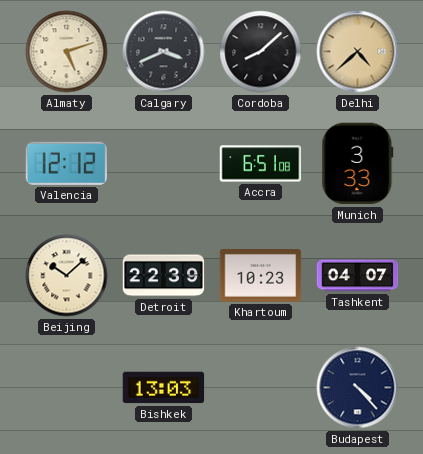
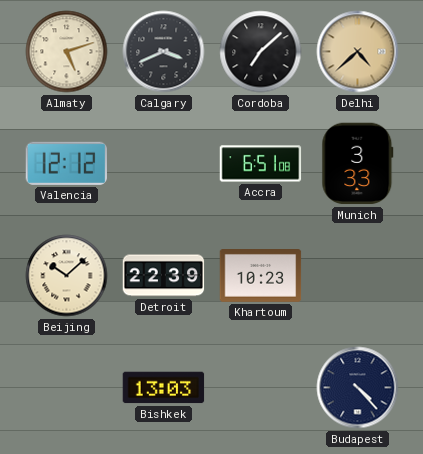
Cordoba: 8:08 -> 7:08 (261, 52)
Tashkent: 04:07 -> none (358, 276)
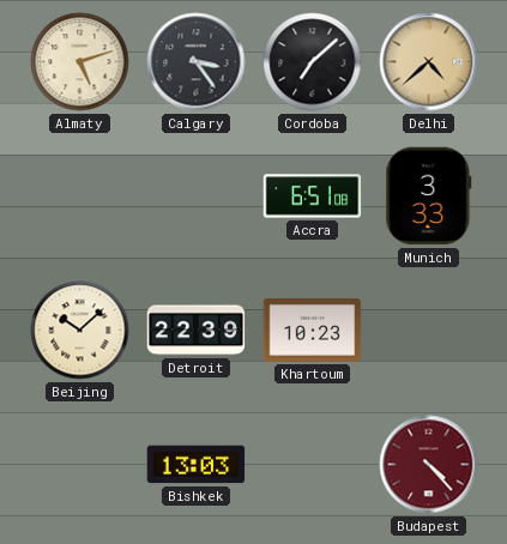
Calgary: 3:41 -> 3:24 (197, 62)
Valencia: 12:12 -> none (67, 163)
Budapest dial: navy -> burgundy (429, 465)
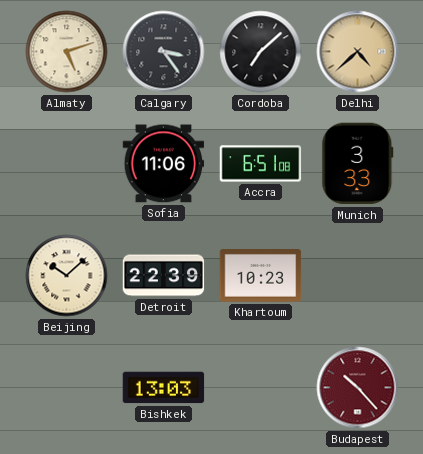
Sofia: none -> 11:06 (164, 164)
Budapest: 4:23 -> 10:23 (358, 388)
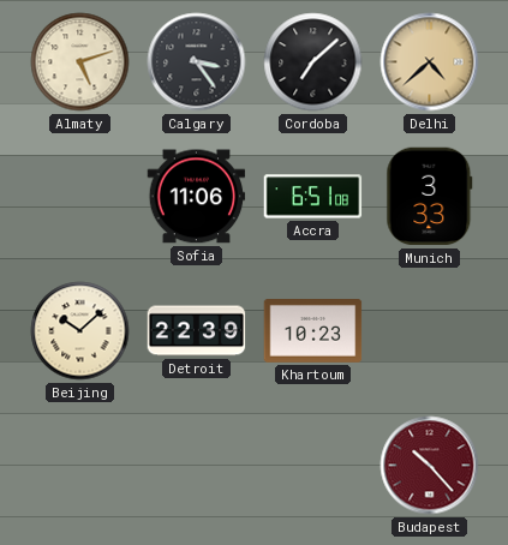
Bishkek: 13:03 -> none (164, 388)
